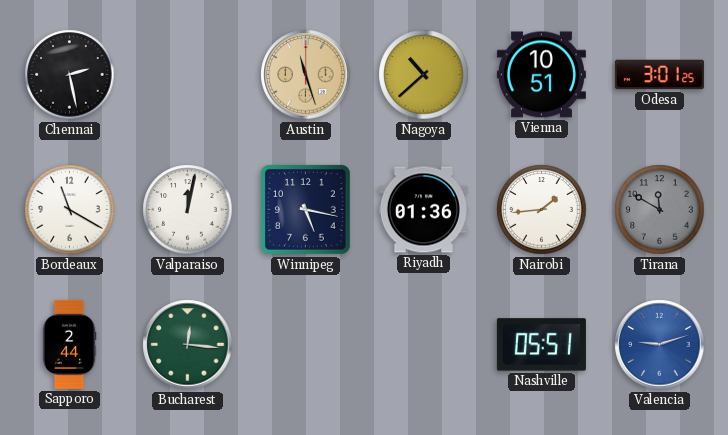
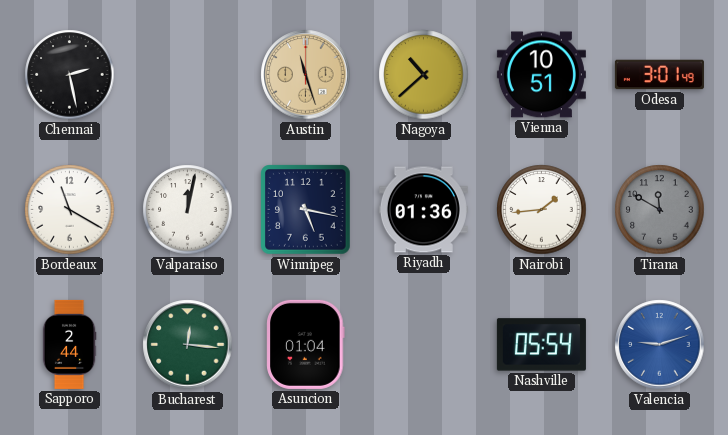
Odesa: 3:01:25 -> 3:01:49 (659, 75)
Asuncion: none -> 01:04 (306, 344)
Nashville: 05:51 -> 05:54 (541, 345)
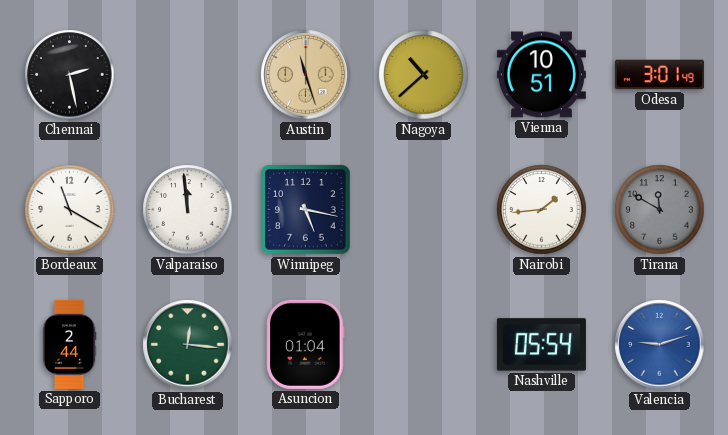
Valparaiso: 12:02 -> 11:59 (188, 210)
Riyadh: 01:36 -> none (423, 210)
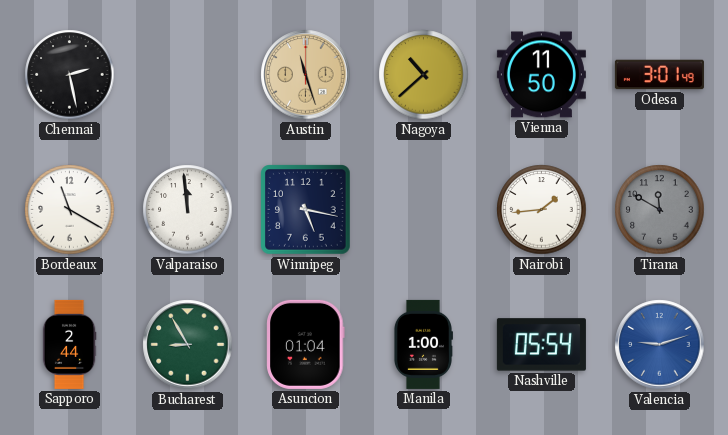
Vienna: 10:51 -> 11:50 (541, 75)
Bucharest: 12:16 -> 8:55 (188, 345)
Manila: none -> 1:00 (423, 344)
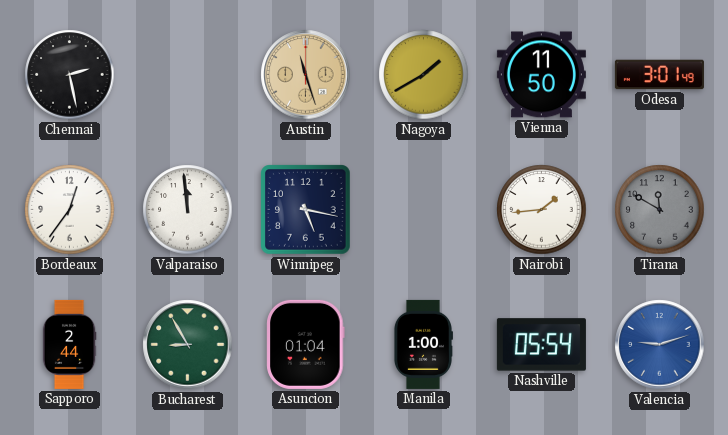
Nagoya: 10:38 -> 1:40 (424, 75)
Bordeaux: 11:20 -> 12:36 (70, 210)
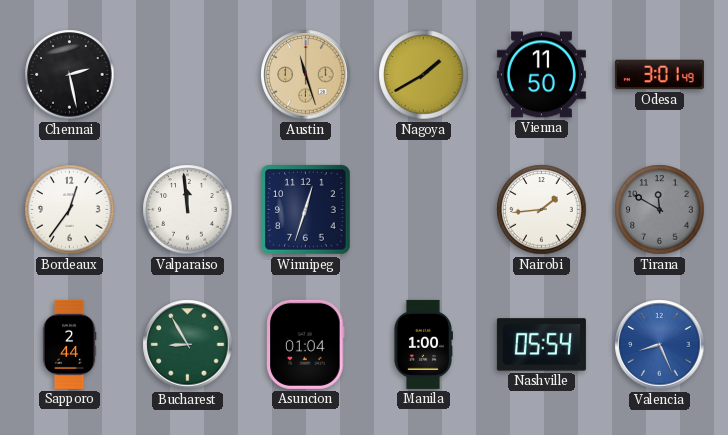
Winnipeg: 5:17 -> 12:33 (306, 210)
Valencia: 9:12 -> 8:26 (660, 345)
